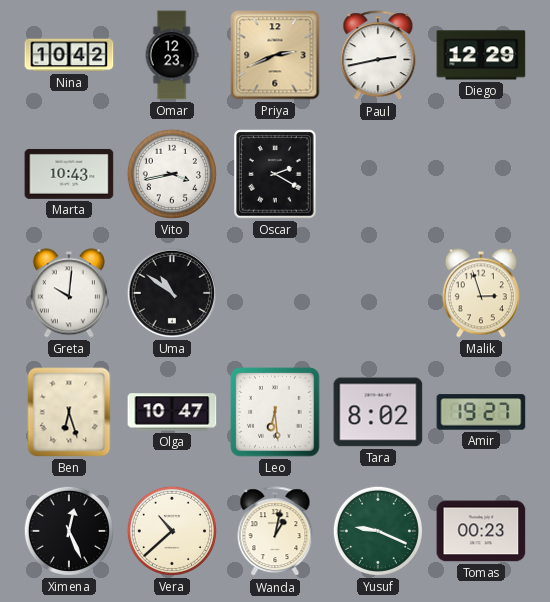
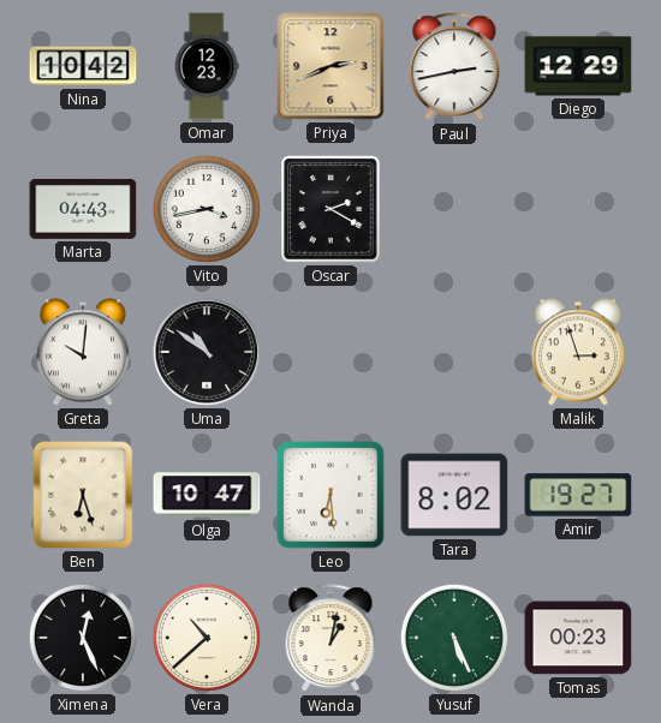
Marta: 10:43 -> 04:43 (83, 209)
Yusuf: 9:19 -> 5:26 (454, 638)
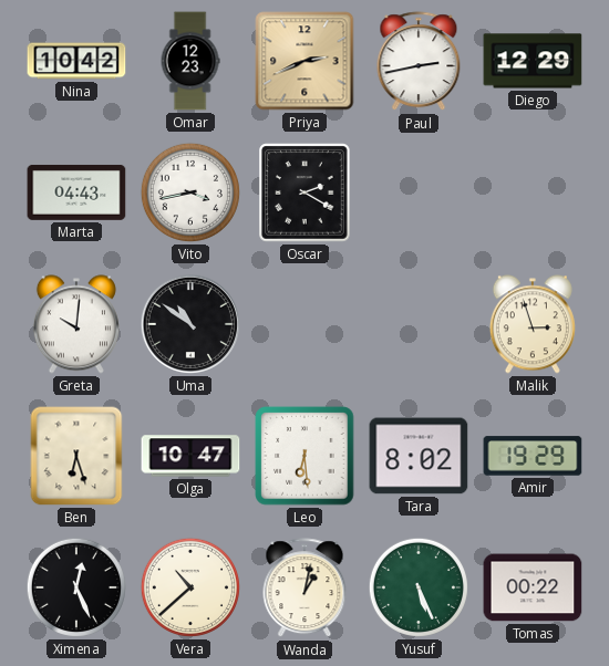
Amir: 19:27 -> 19:29 (533, 456)
Tomas: 00:23 -> 00:22 (533, 587)
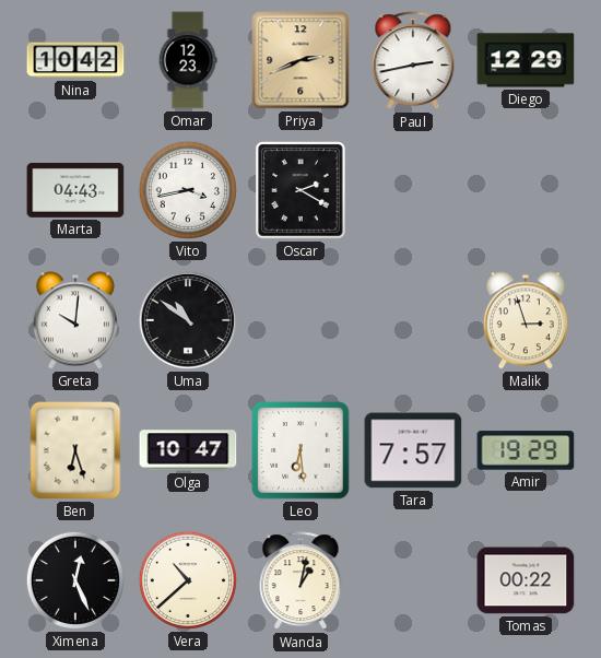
Tara: 8:02 -> 7:57 (413, 450)
Yusuf: 5:26 -> none (419, 587)
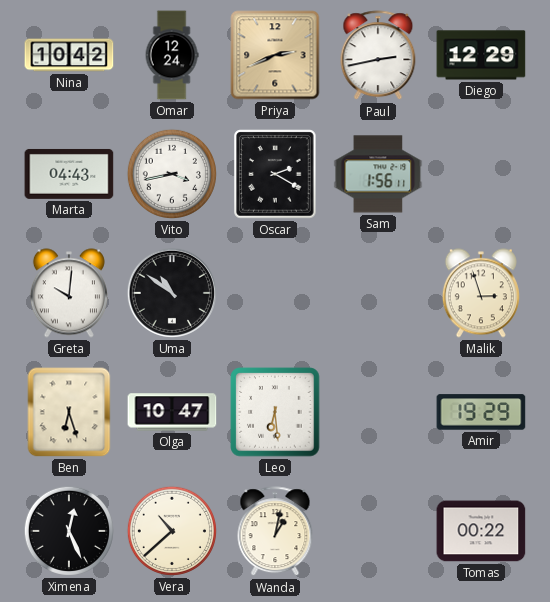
Omar: 12:23 -> 12:24 (172, 55)
Sam: none -> 1:56 (378, 174)
Tara: 7:57 -> none (413, 450)
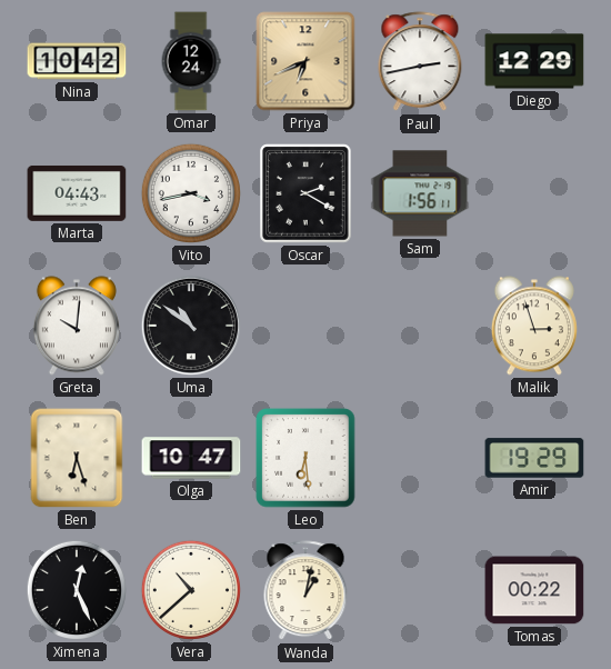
Priya: 2:41 -> 6:41 (305, 61)
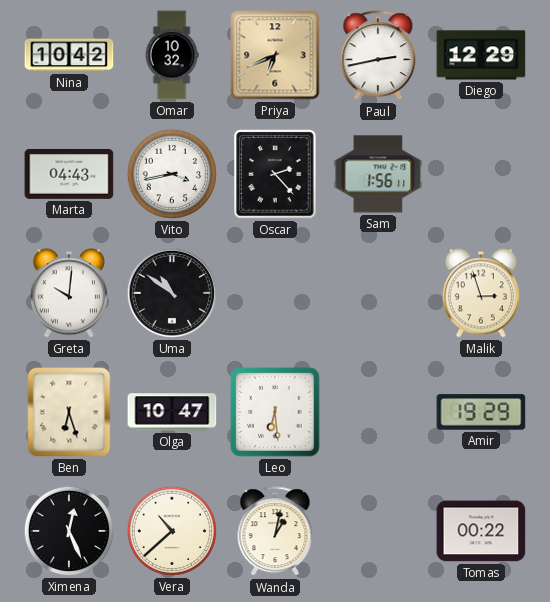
Omar: 12:24 -> 10:32 (172, 55)
Oscar: 2:20 -> 2:23 (275, 174)
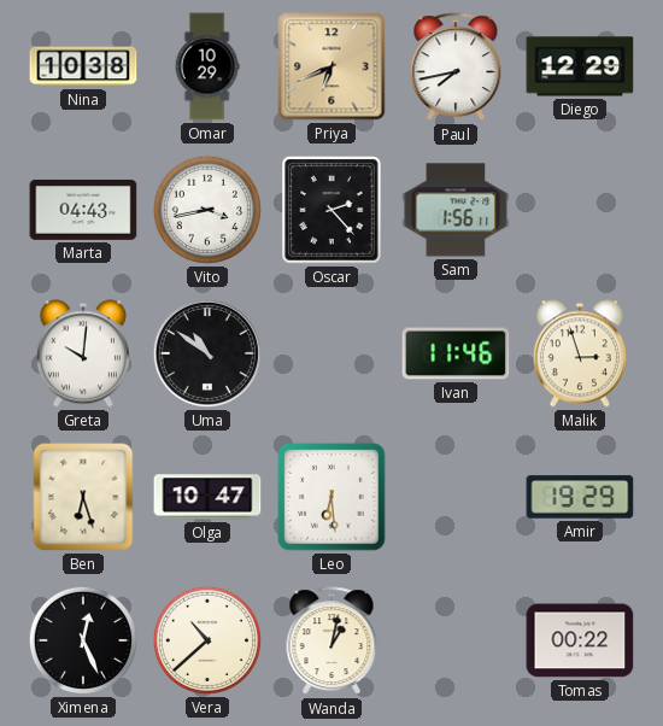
Nina: 10:42 -> 10:38 (83, 66)
Omar: 10:32 -> 10:29 (207, 66)
Paul: 2:43 -> 7:43 (456, 68)
Ivan: none -> 11:46 (456, 353)
